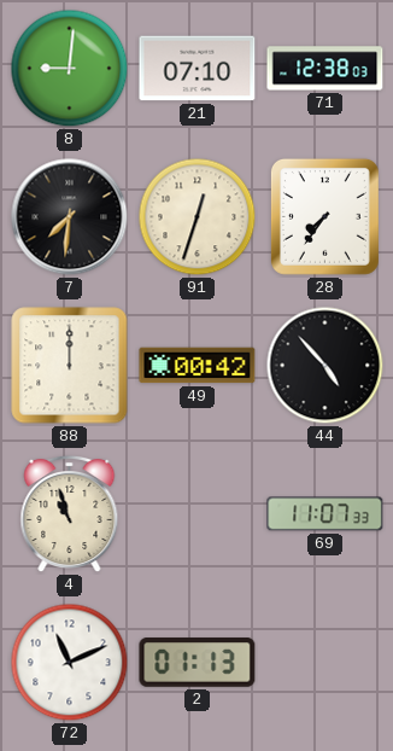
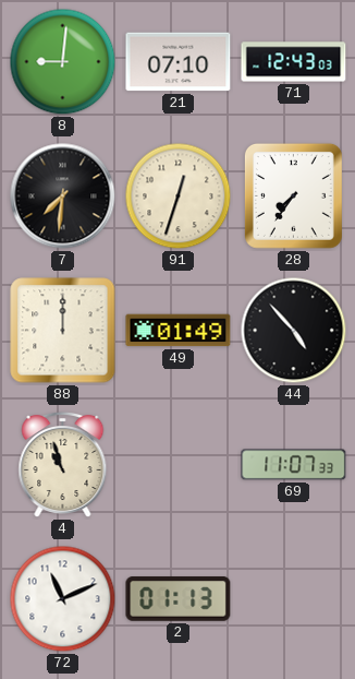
71: 12:38 -> 12:43 (294, 62)
49: 00:42 -> 01:49 (179, 331)
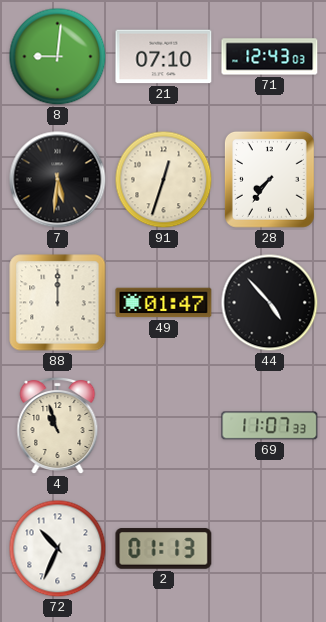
7: 7:31 -> 5:31 (58, 180)
49: 01:49 -> 01:47 (164, 303)
72: 11:11 -> 10:34 (58, 549)
